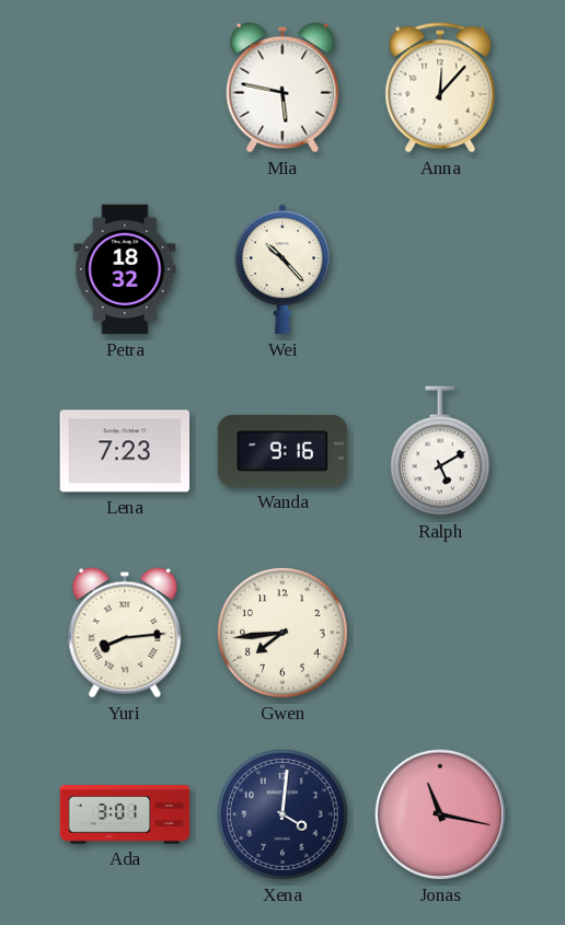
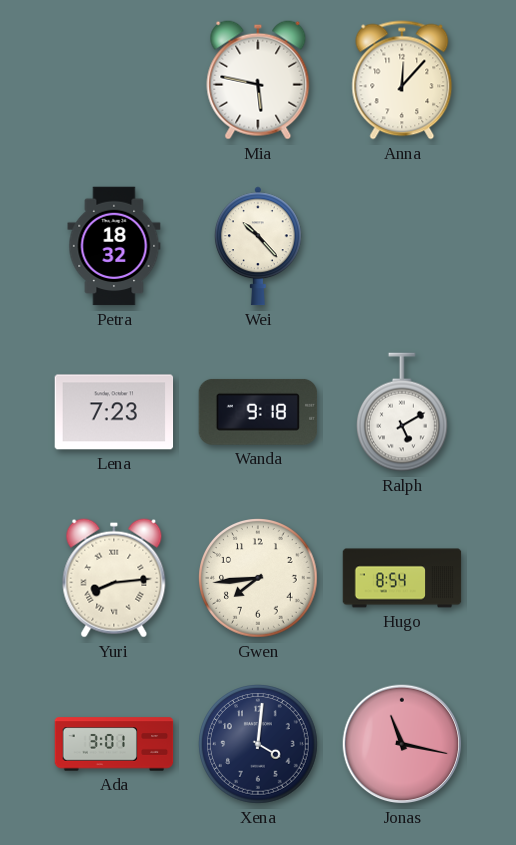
Wanda: 9:16 -> 9:18 (258, 412)
Hugo: none -> 8:54 (402, 578)
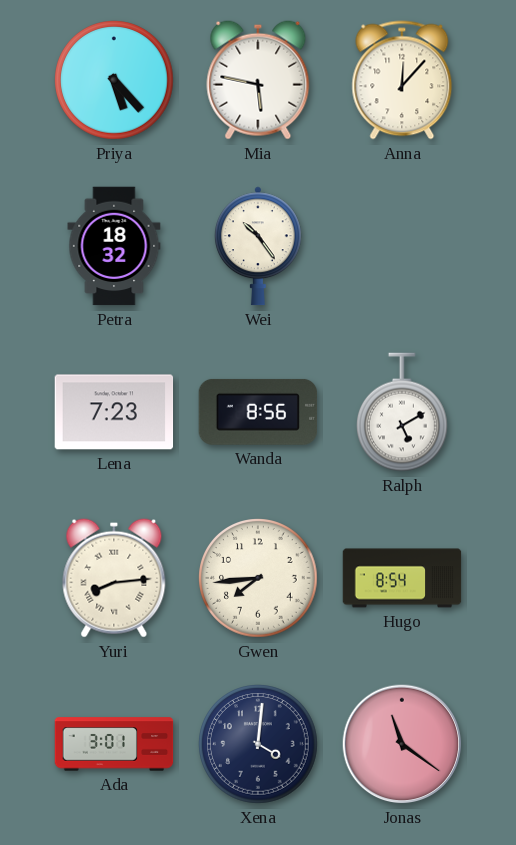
Priya: none -> 5:23 (114, 80)
Wei: 10:23 -> 10:24 (258, 246)
Wanda: 9:18 -> 8:56 (258, 412)
Jonas: 11:17 -> 11:21 (402, 744)
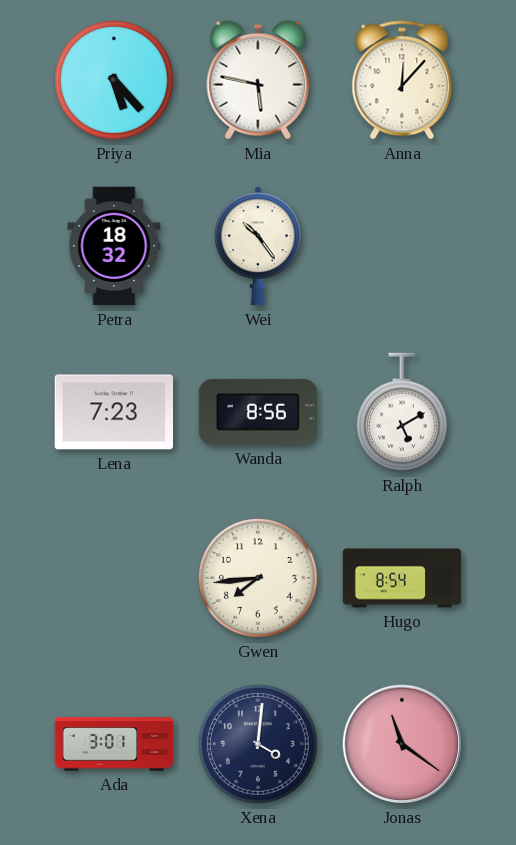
Yuri: 8:14 -> none (114, 578)
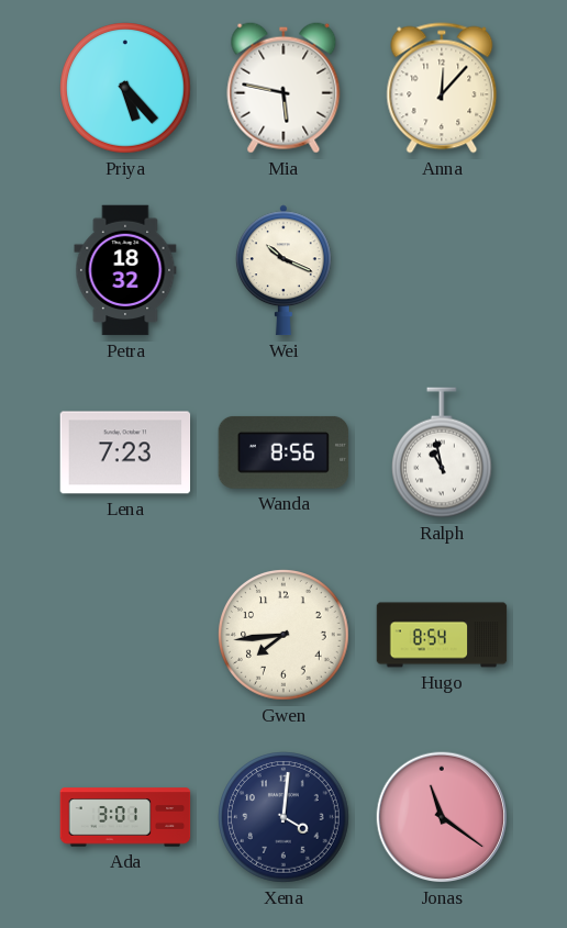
Wei: 10:24 -> 10:19 (283, 270)
Ralph: 5:10 -> 10:58 (443, 452)
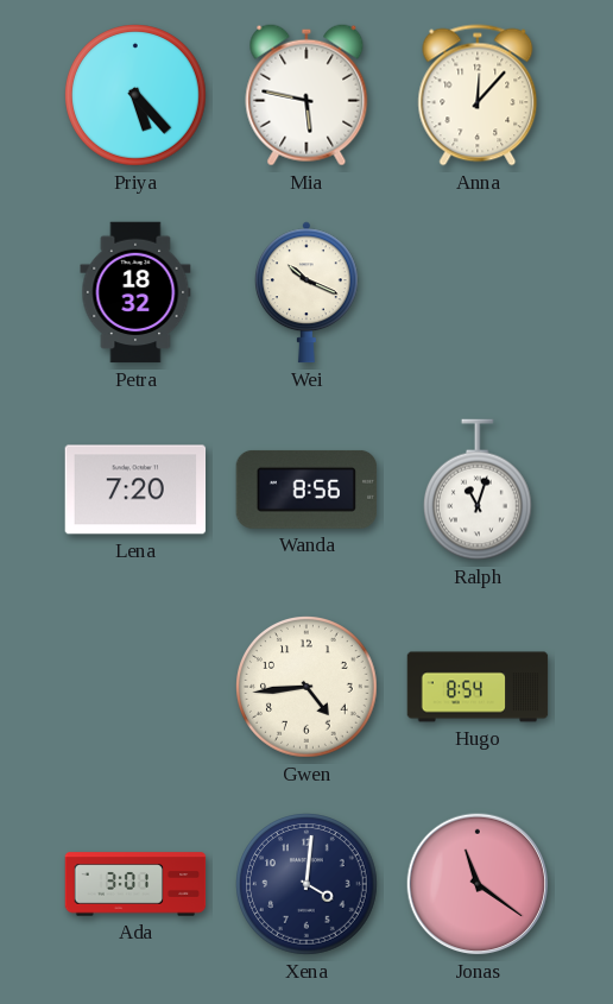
Lena: 7:23 -> 7:20 (135, 490)
Ralph: 10:58 -> 11:03 (479, 490)
Gwen: 7:44 -> 4:44 (306, 687)
